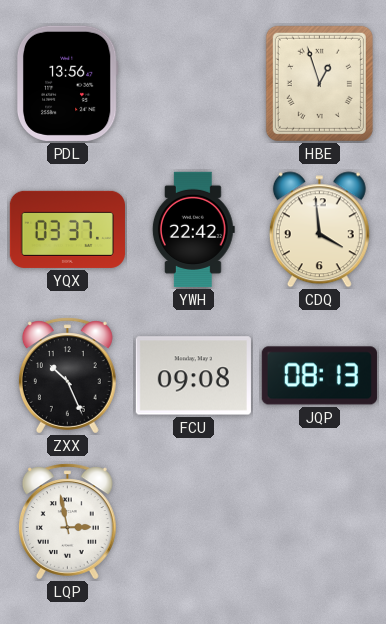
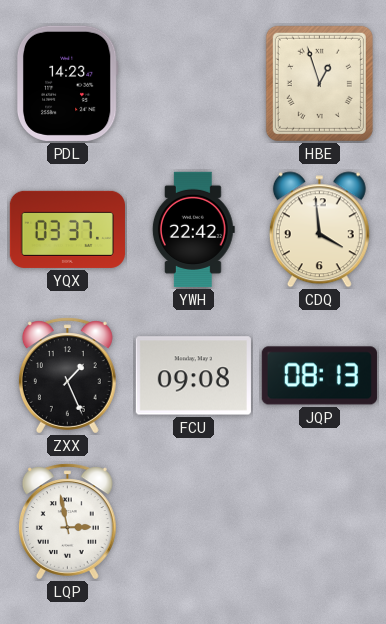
PDL: 13:56 -> 14:23 (67, 83)
ZXX: 10:26 -> 1:26 (67, 376)
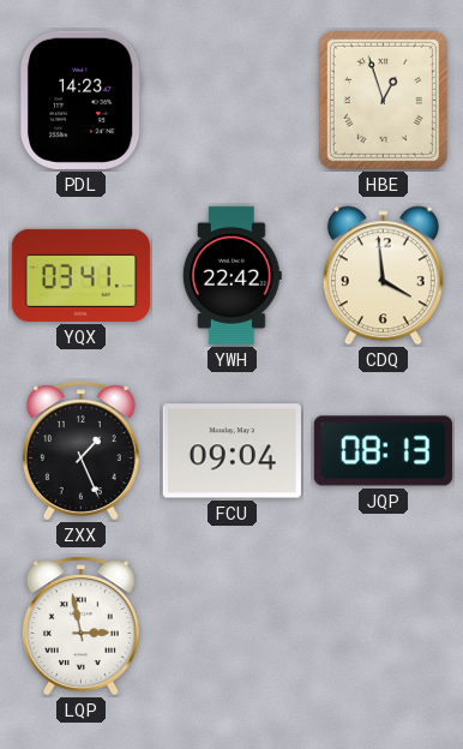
YQX: 03:37 -> 03:41 (80, 275)
FCU: 09:08 -> 09:04 (231, 451)
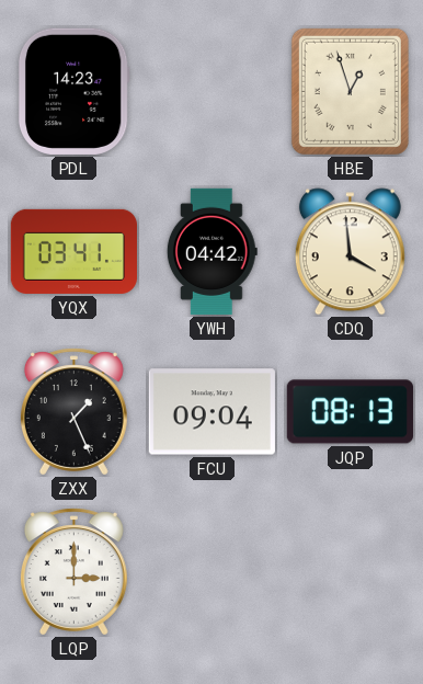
YWH: 22:42 -> 04:42 (211, 251)
LQP: 2:58 -> 3:00 (73, 572)
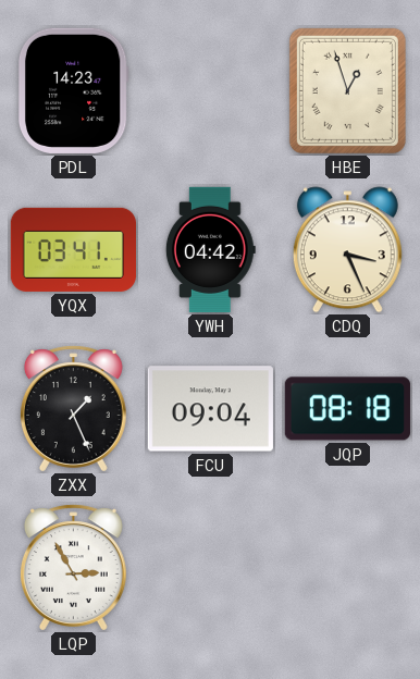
CDQ: 3:59 -> 3:26 (347, 250)
JQP: 08:13 -> 08:18 (347, 409)
LQP: 3:00 -> 2:55 (73, 568)
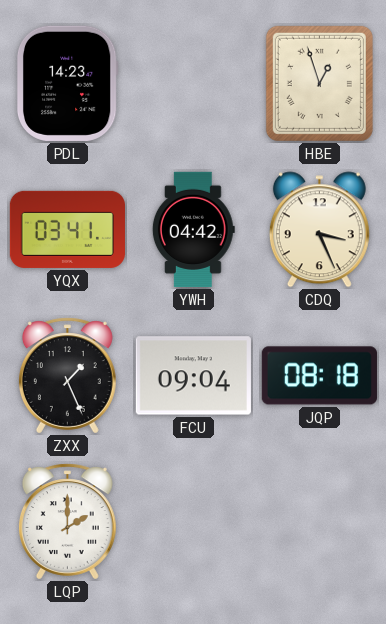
LQP: 2:55 -> 2:00 (67, 522)
